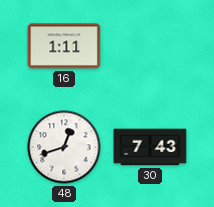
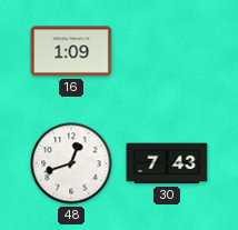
16: 1:11 -> 1:09 (71, 51)
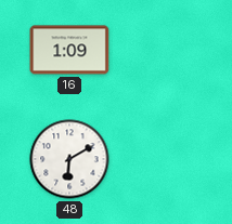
48: 12:42 -> 6:10 (69, 159)
30: 7:43 -> none (167, 163)
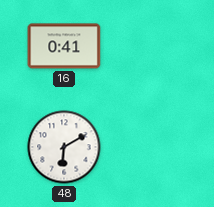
16: 1:09 -> 0:41 (64, 46)
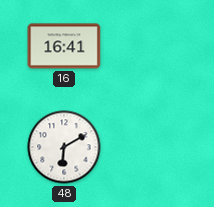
16: 0:41 -> 16:41 (64, 46)
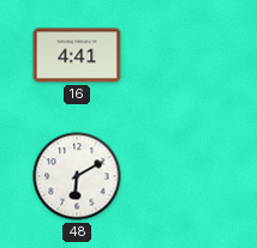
16: 16:41 -> 4:41 (77, 55)
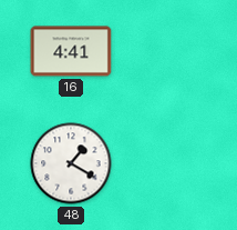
48: 6:10 -> 1:20 (71, 163)
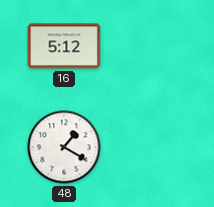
16: 4:41 -> 5:12 (64, 46)
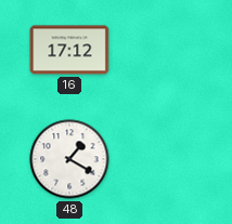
16: 5:12 -> 17:12 (69, 50)
